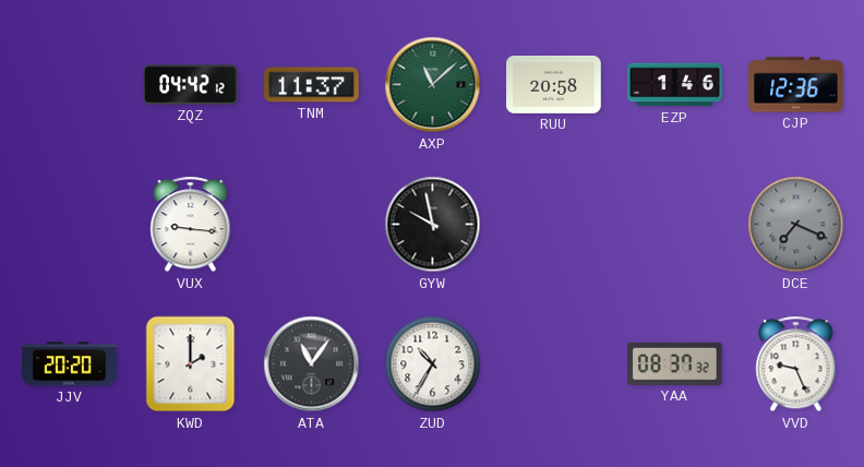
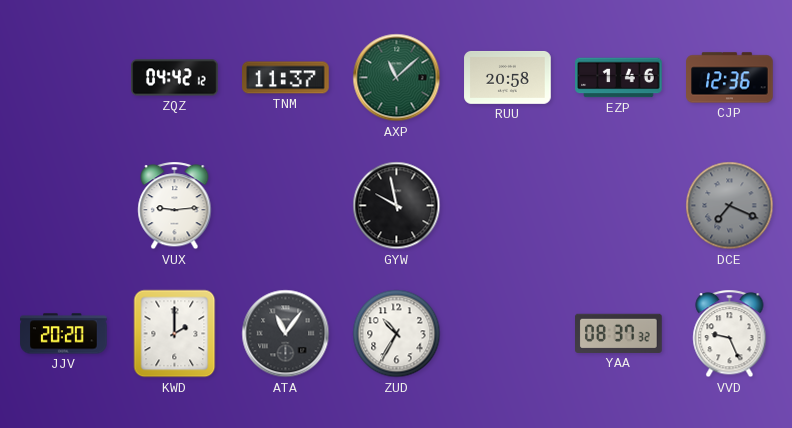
VUX: 9:16 -> 9:14 (175, 206)
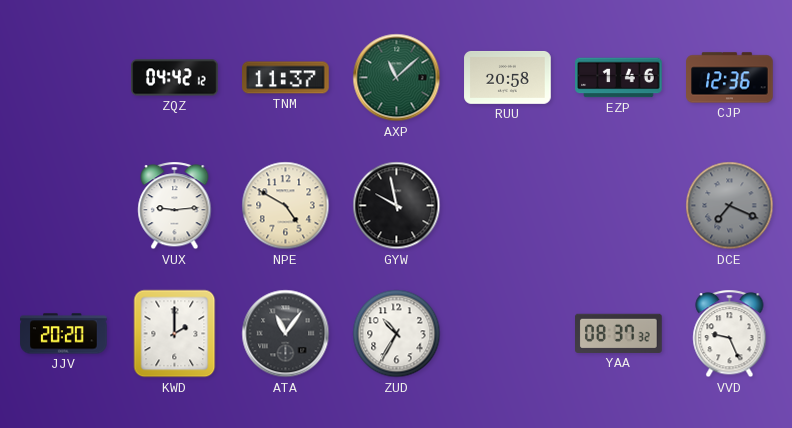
NPE: none -> 4:50 (286, 206)
